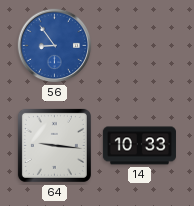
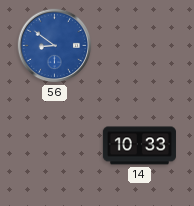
56: 8:54 -> 8:51 (55, 46)
64: 9:16 -> none (54, 145)
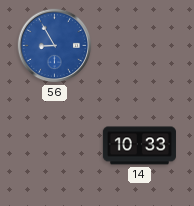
56: 8:51 -> 8:55 (55, 46)
